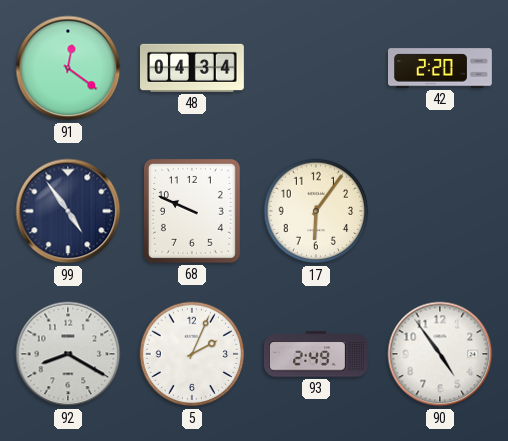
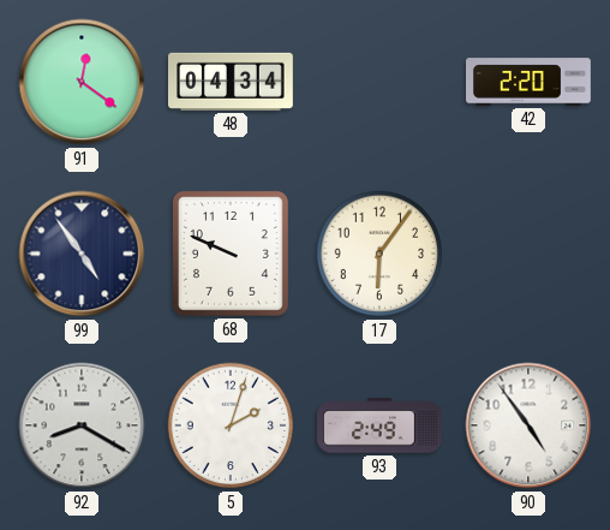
5: 2:04 -> 2:03 (231, 425)
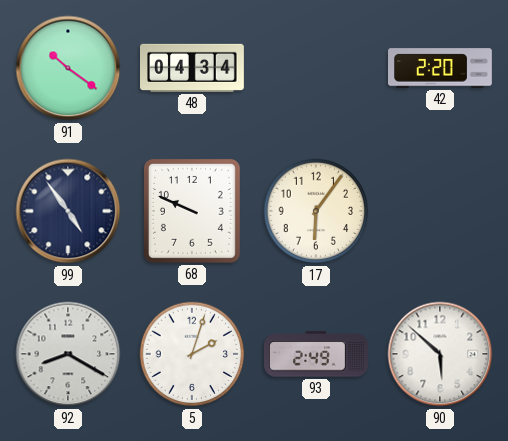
91: 12:21 -> 10:21 (68, 68)
90: 4:54 -> 5:52 (440, 354)
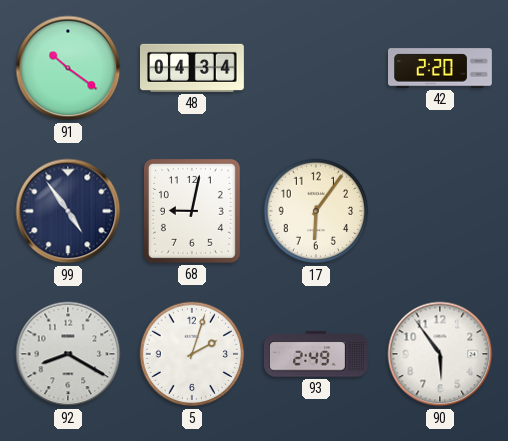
68: 9:49 -> 9:02 (192, 211)
90: 5:52 -> 5:54 (440, 354)
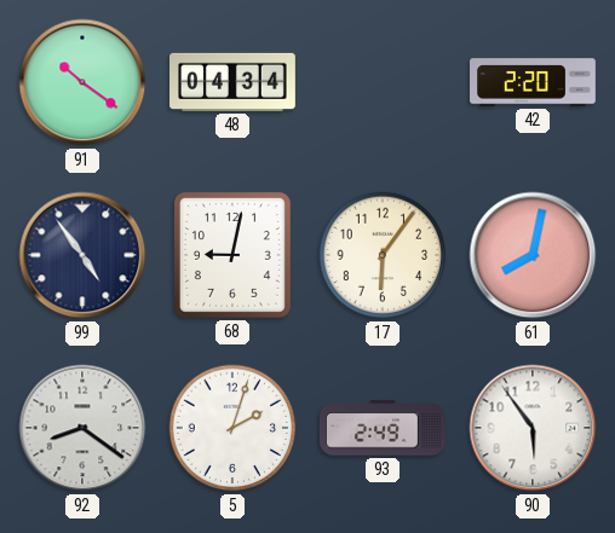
61: none -> 8:02 (533, 255)
92: 8:20 -> 8:21 (82, 428)
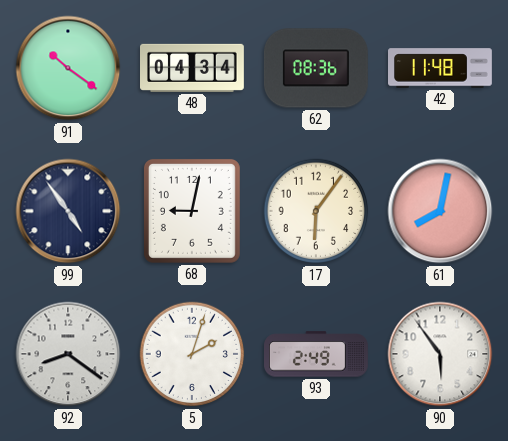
62: none -> 08:36 (316, 68)
42: 2:20 -> 11:48 (441, 68)
